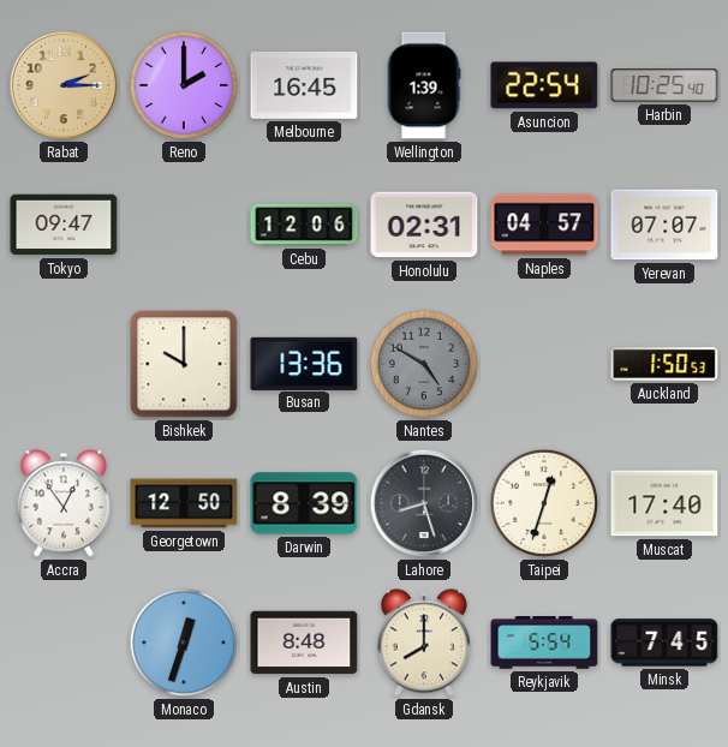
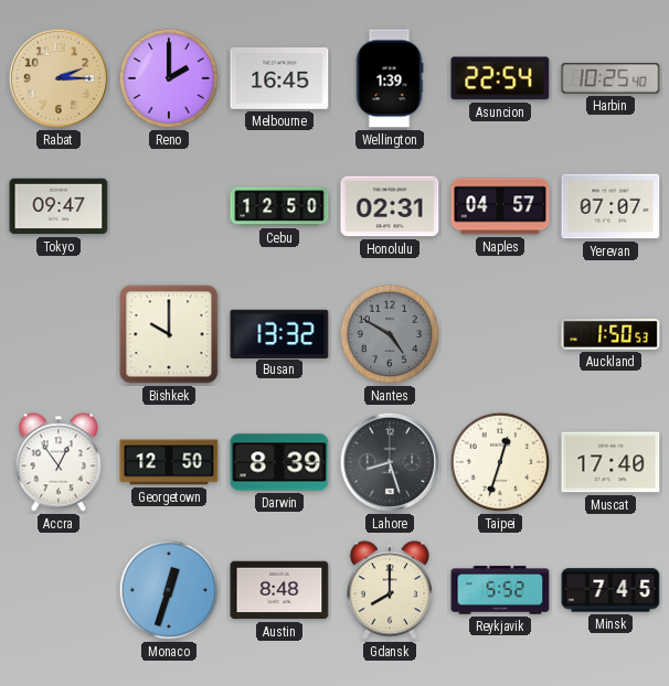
Cebu: 12:06 -> 12:50 (279, 206)
Busan: 13:36 -> 13:32 (279, 333)
Reykjavik: 5:54 -> 5:52 (500, 590)
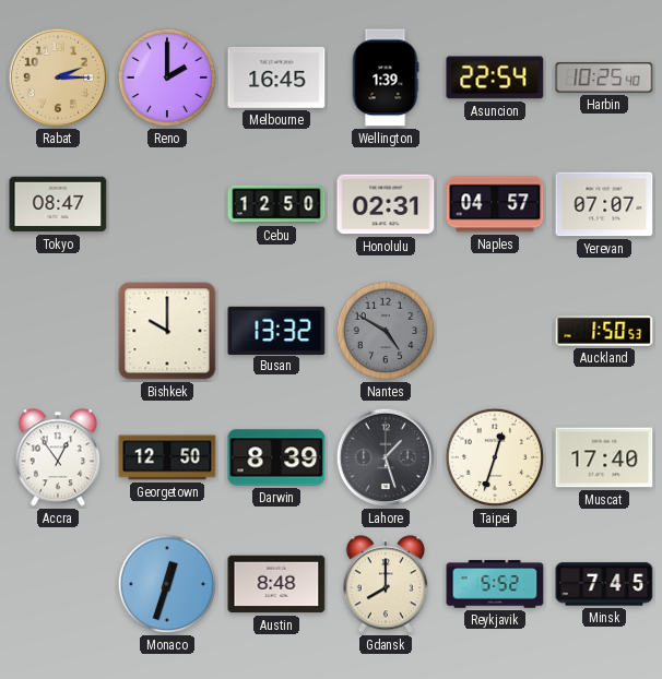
Tokyo: 09:47 -> 08:47 (58, 204)
Lahore: 8:27 -> 1:27 (386, 457)
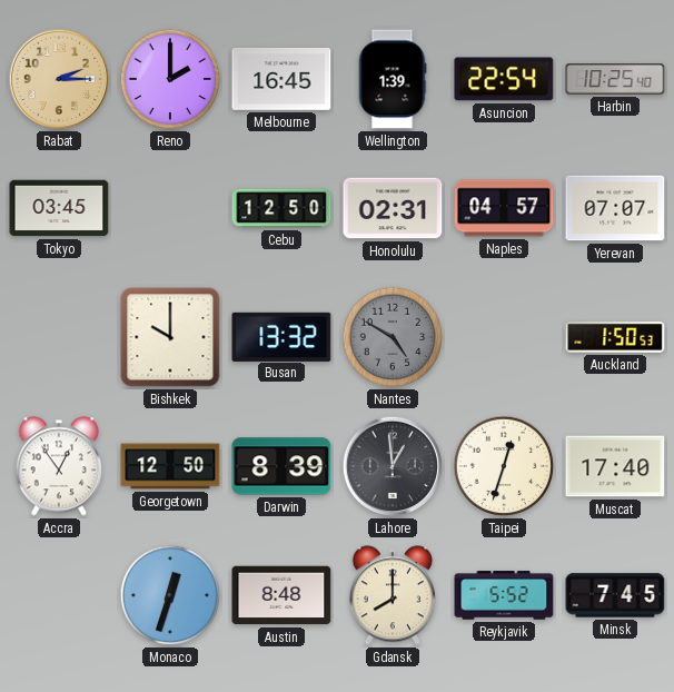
Tokyo: 08:47 -> 03:45 (59, 208)
Lahore: 1:27 -> 12:59 (393, 466)
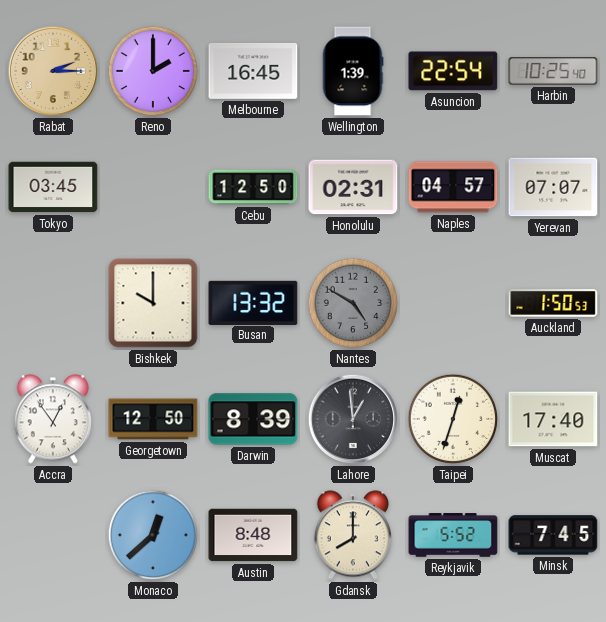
Monaco: 12:33 -> 12:38 (153, 535)
